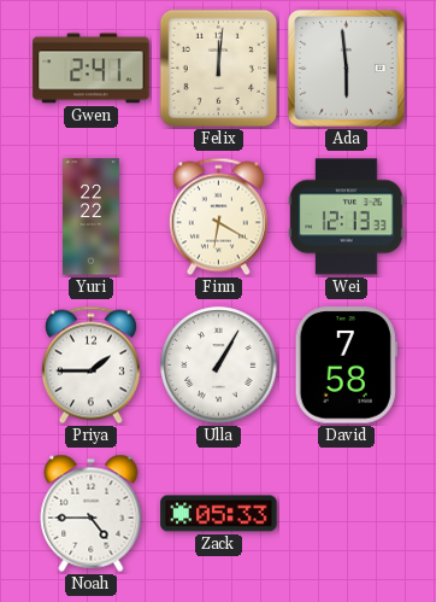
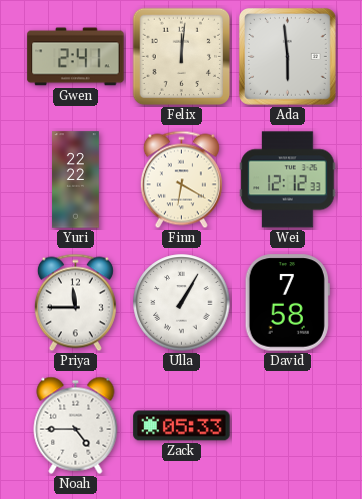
Wei: 12:13 -> 12:12 (288, 180)
Priya: 1:45 -> 11:45 (75, 303)
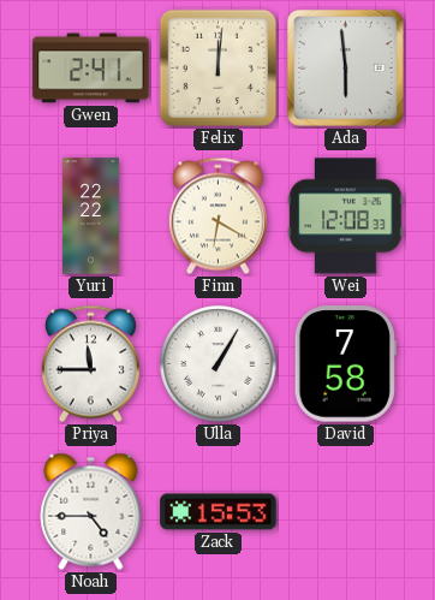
Wei: 12:12 -> 12:08 (346, 216)
Zack: 05:33 -> 15:53 (219, 512)
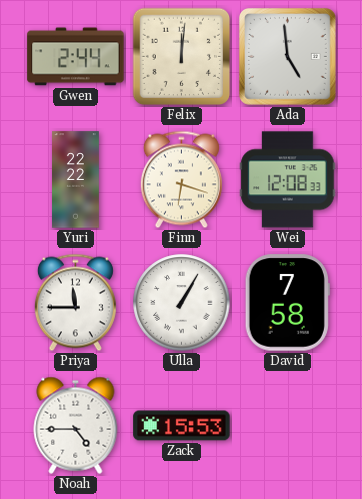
Gwen: 2:41 -> 2:44 (76, 57)
Ada: 5:59 -> 4:59 (287, 56)
Finn: 6:20 -> 6:18 (181, 180)
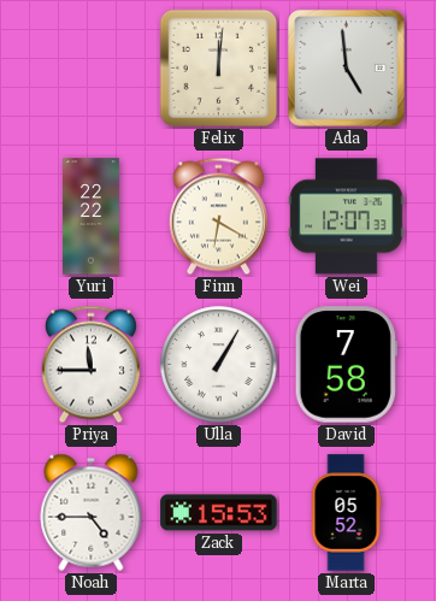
Gwen: 2:44 -> none (76, 57)
Finn: 6:18 -> 6:20 (218, 217)
Wei: 12:08 -> 12:07 (347, 217)
Marta: none -> 05:52 (346, 513)
